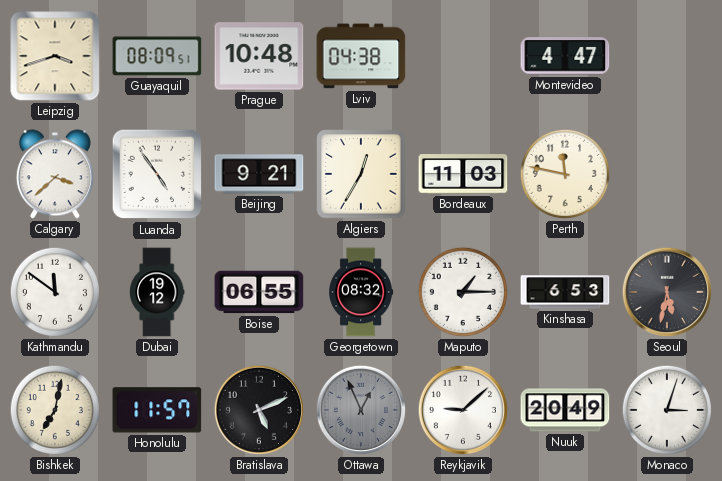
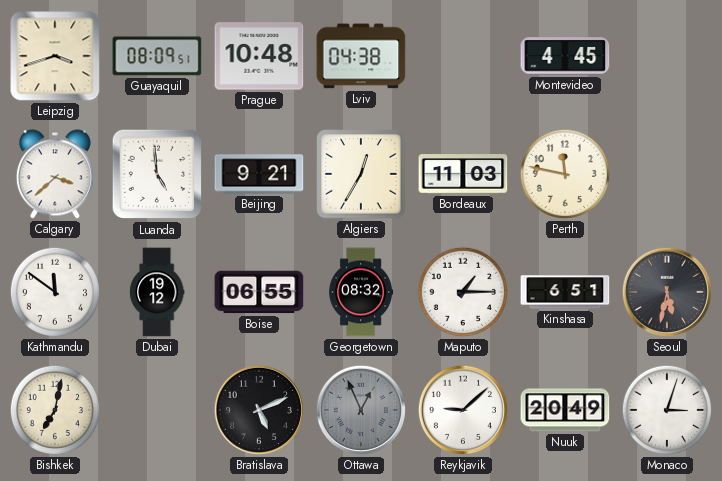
Montevideo: 4:47 -> 4:45 (565, 56)
Luanda: 4:54 -> 4:59 (157, 174)
Kinshasa: 6:53 -> 6:51 (565, 292)
Honolulu: 11:57 -> none (157, 410)
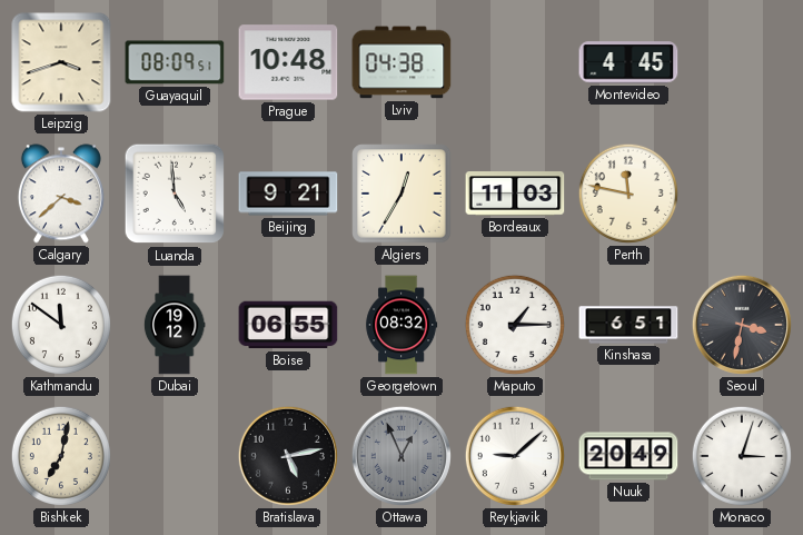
Seoul: 5:32 -> 3:32 (742, 325)
Bratislava: 5:11 -> 5:13 (288, 456)
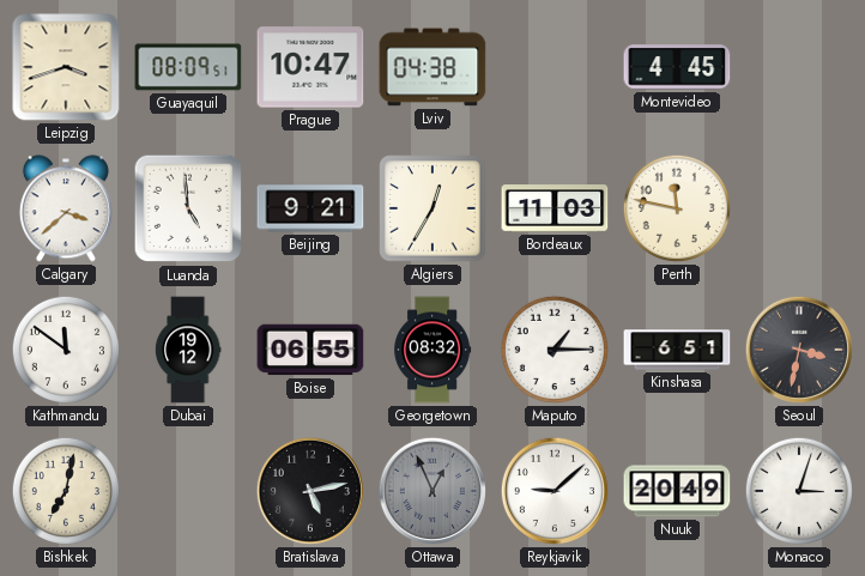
Prague: 10:48 -> 10:47 (310, 67)
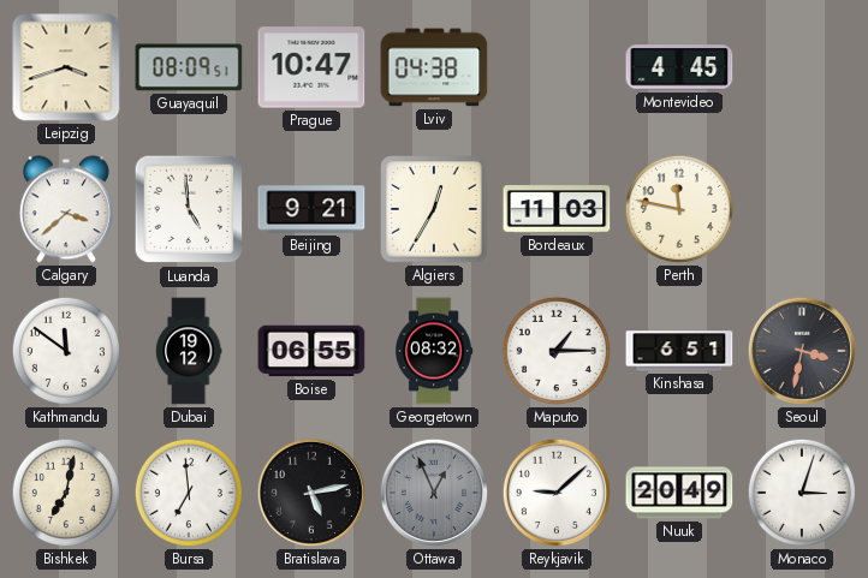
Bursa: none -> 6:59 (189, 493)
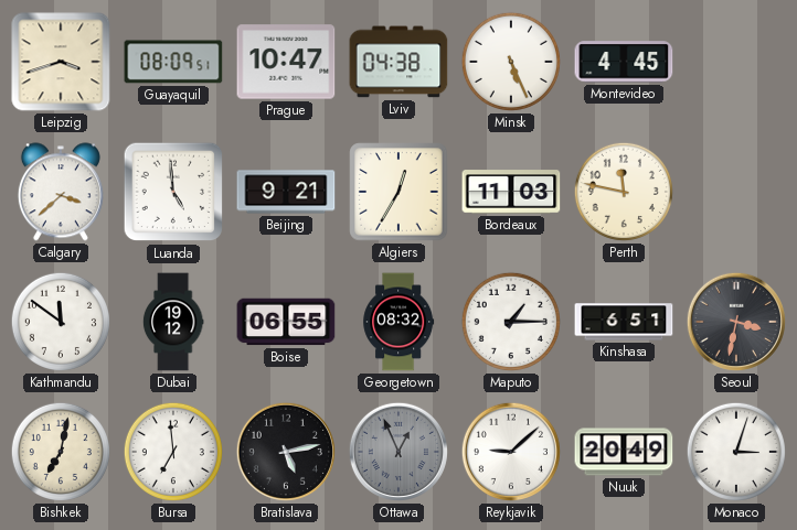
Minsk: none -> 5:26 (511, 62)
